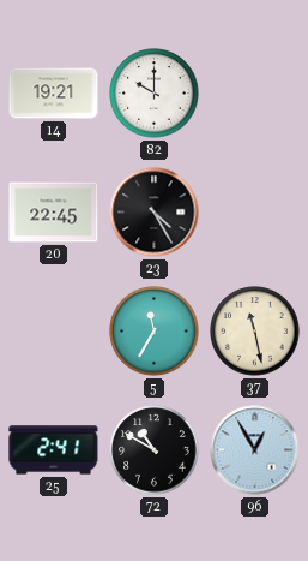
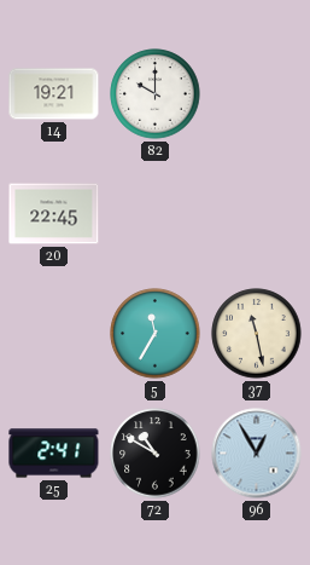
23: 4:25 -> none (155, 213)
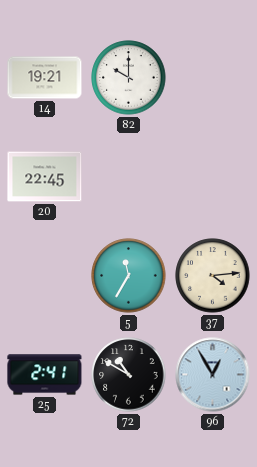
37: 11:28 -> 4:14 (213, 276)
